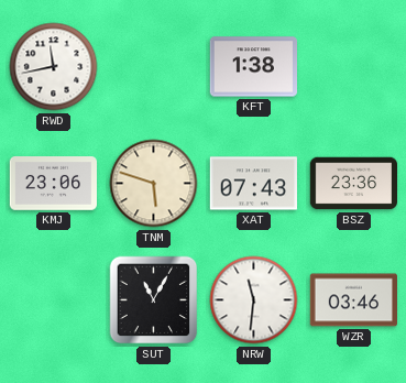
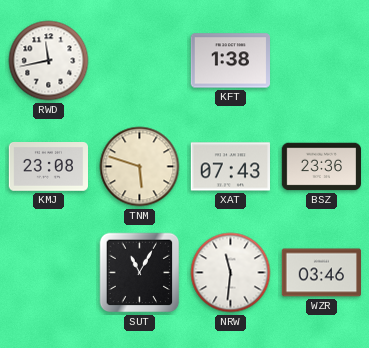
KMJ: 23:06 -> 23:08 (48, 167)
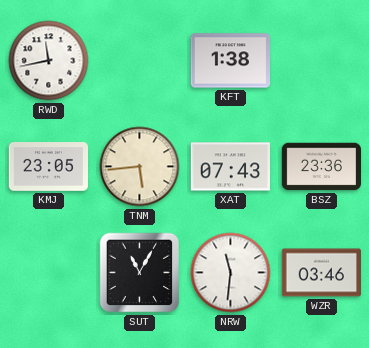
KMJ: 23:08 -> 23:05 (48, 167)
TNM: 5:48 -> 5:44 (140, 167)
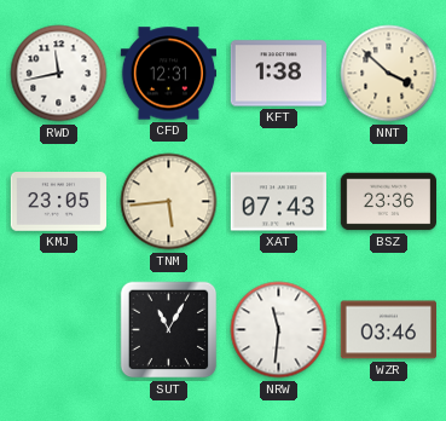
CFD: none -> 12:31 (168, 74)
NNT: none -> 3:52 (389, 74)
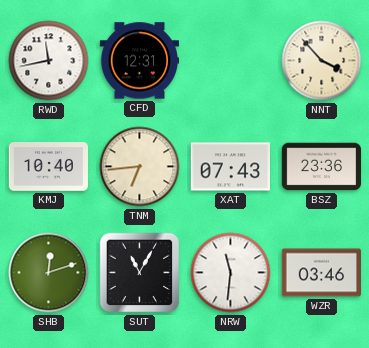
KFT: 1:38 -> none (278, 74)
NNT: 3:52 -> 3:53 (322, 61)
KMJ: 23:05 -> 10:40 (48, 167)
TNM: 5:44 -> 6:44 (140, 167)
SHB: none -> 12:12 (49, 273)
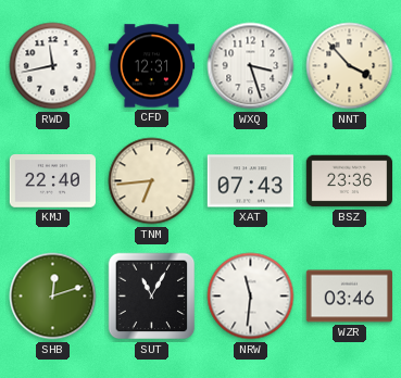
WXQ: none -> 3:27 (251, 66)
KMJ: 10:40 -> 22:40 (52, 181)
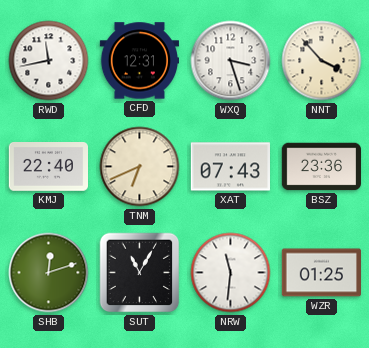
TNM: 6:44 -> 6:41 (140, 167)
WZR: 03:46 -> 01:25 (321, 273)
